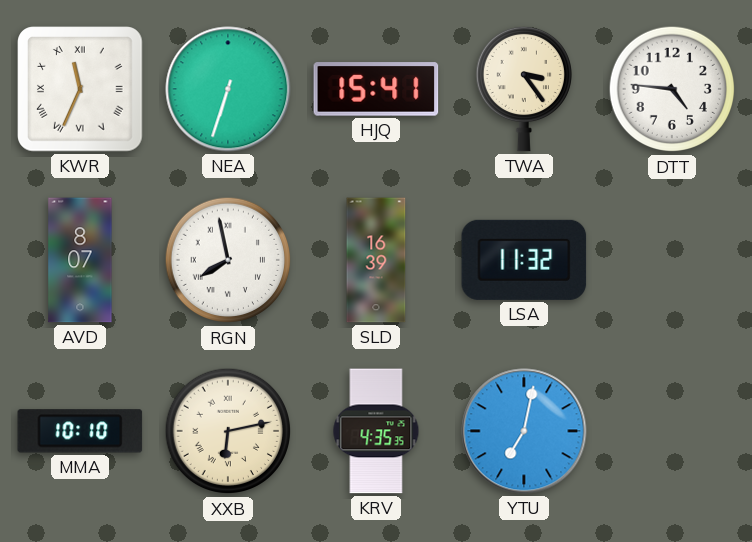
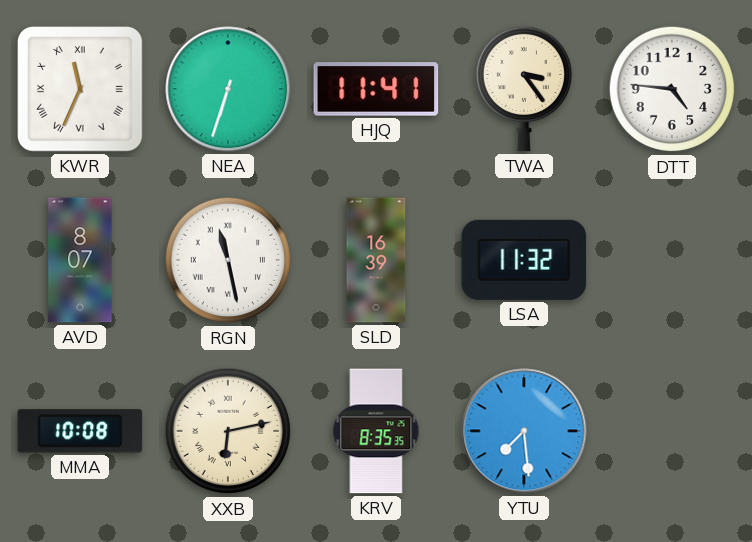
HJQ: 15:41 -> 11:41 (376, 89)
RGN: 7:58 -> 11:28 (228, 260)
MMA: 10:10 -> 10:08 (80, 431)
KRV: 4:35 -> 8:35 (376, 431)
YTU: 7:02 -> 7:29 (524, 431)
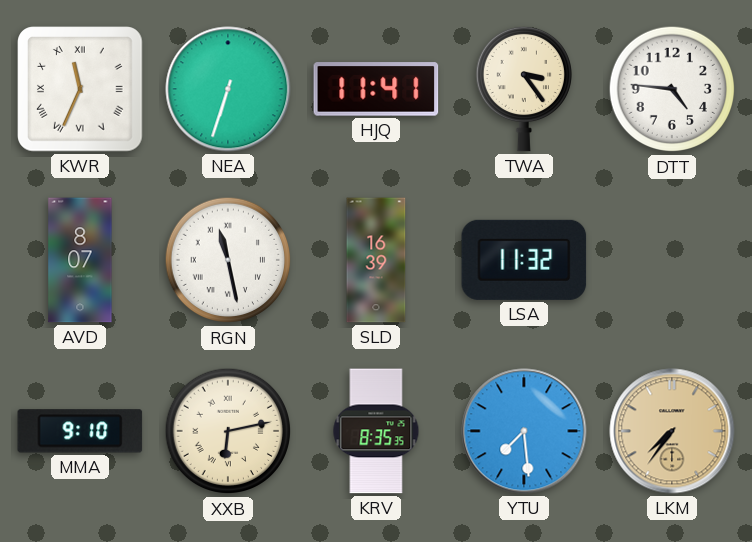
MMA: 10:08 -> 9:10 (80, 431)
LKM: none -> 7:36 (672, 431)
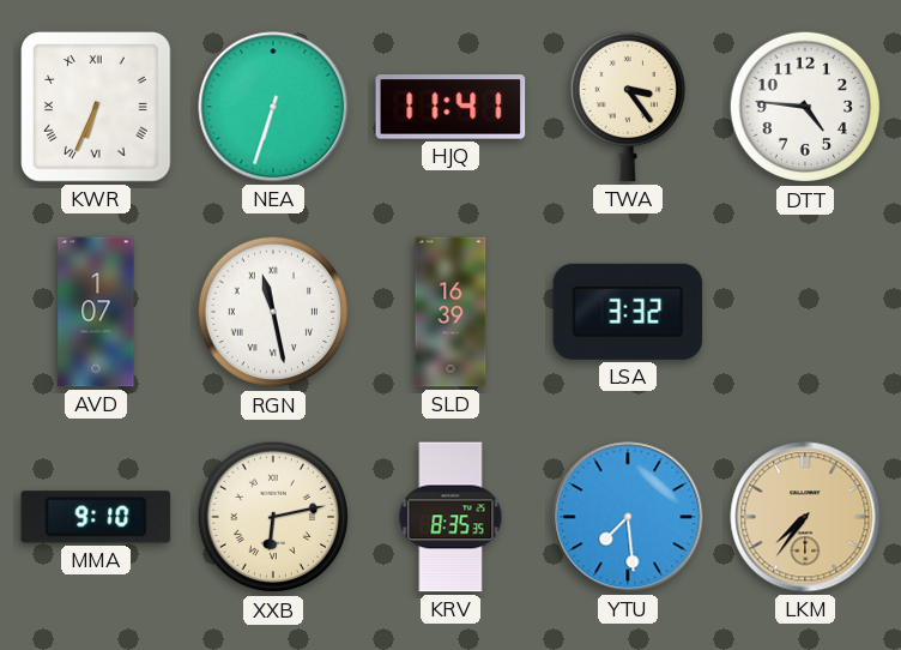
KWR: 11:34 -> 6:34 (96, 107)
AVD: 8:07 -> 1:07 (96, 312)
LSA: 11:32 -> 3:32 (628, 312)
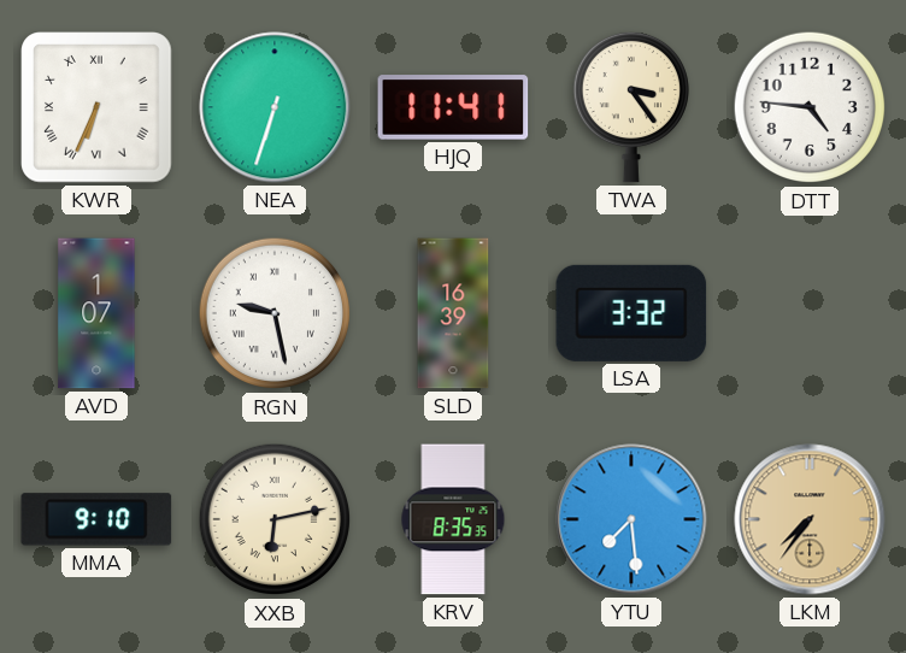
RGN: 11:28 -> 9:28 (275, 313)
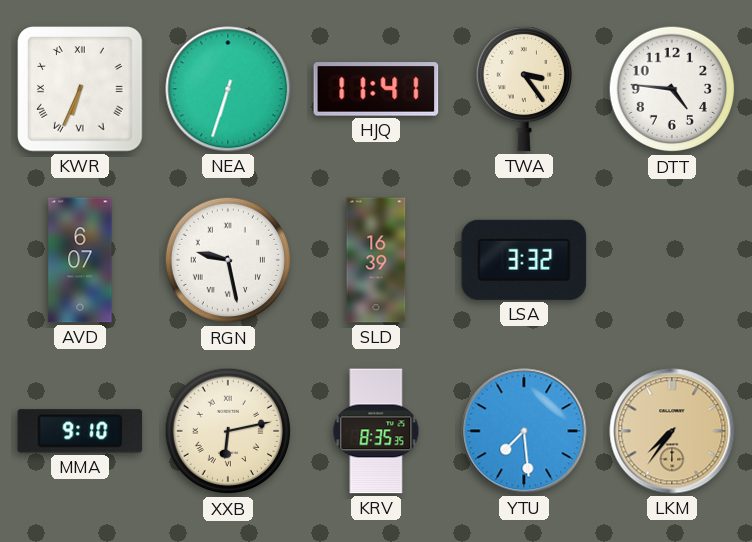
AVD: 1:07 -> 6:07 (80, 260)
